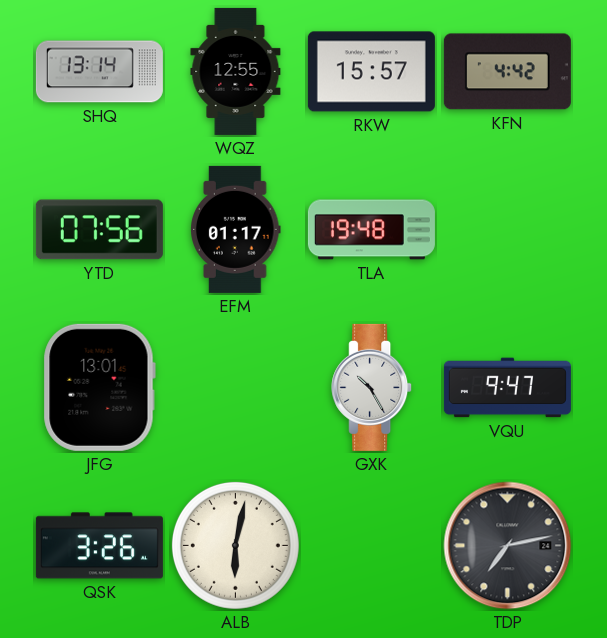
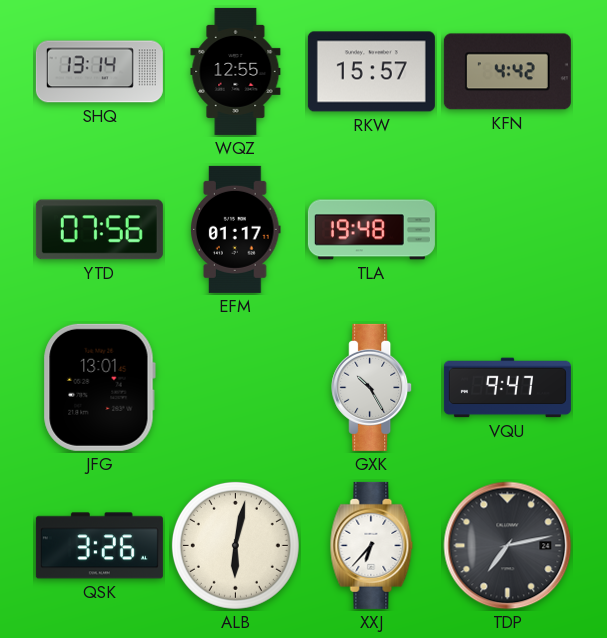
XXJ: none -> 6:37 (372, 545)
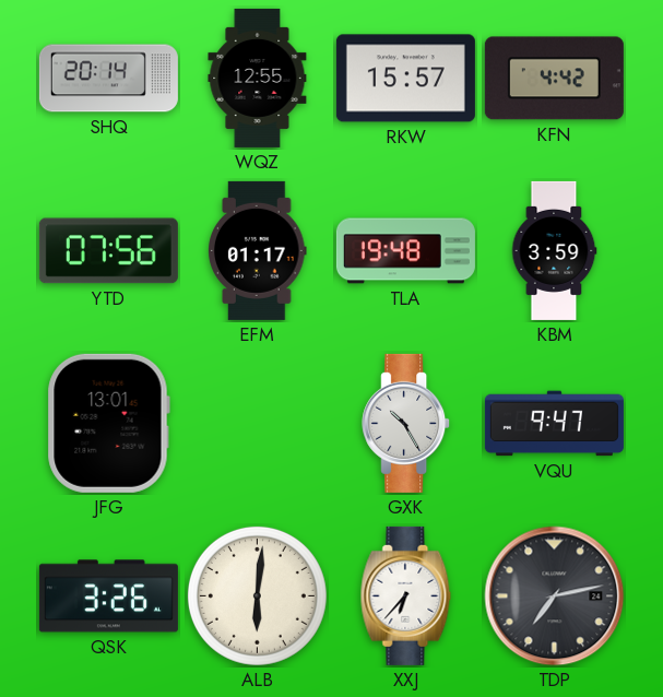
SHQ: 13:14 -> 20:14 (108, 79)
KBM: none -> 3:59 (554, 250)
ALB: 6:02 -> 6:01 (257, 595)
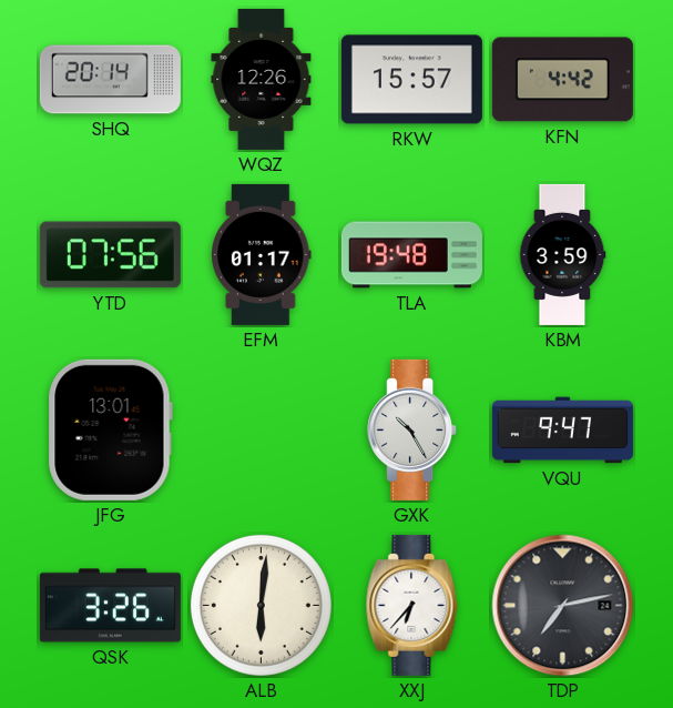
WQZ: 12:55 -> 12:26 (262, 79)
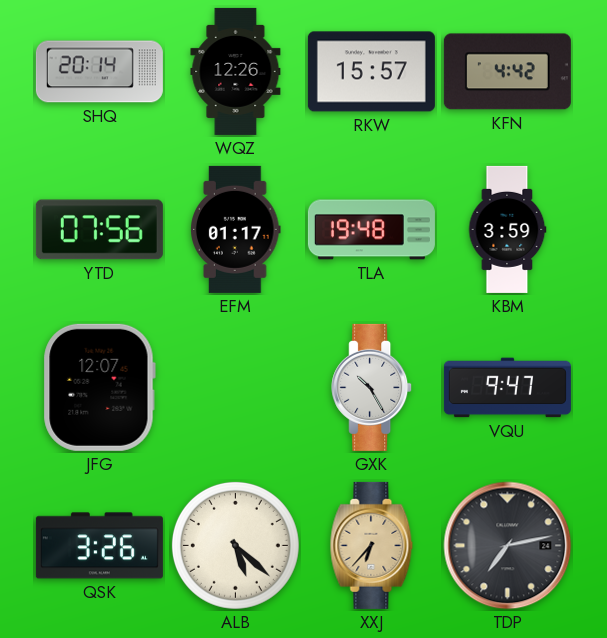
JFG: 13:01 -> 12:07 (99, 387)
ALB: 6:01 -> 5:22 (235, 545)
XXJ dial: white -> champagne (372, 545)
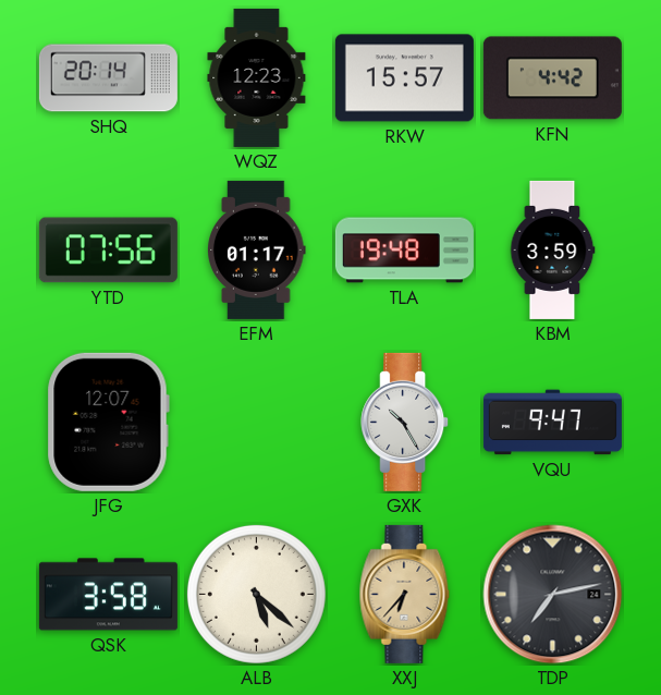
WQZ: 12:26 -> 12:23 (257, 77)
QSK: 3:26 -> 3:58 (108, 595)
